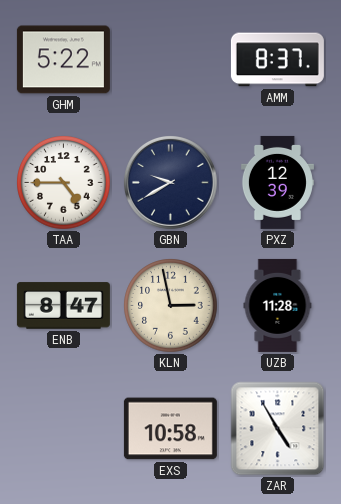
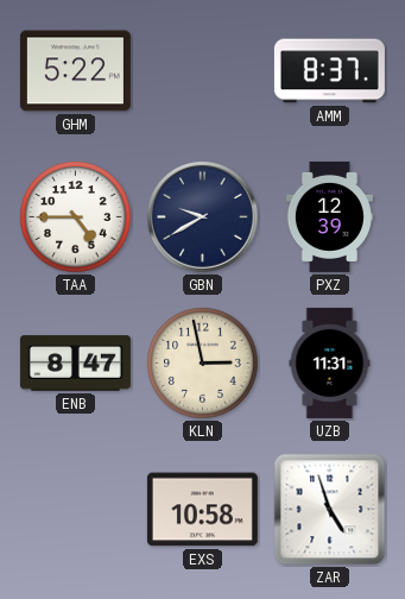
UZB: 11:28 -> 11:31 (330, 362)
ZAR: 4:55 -> 4:57 (330, 510)
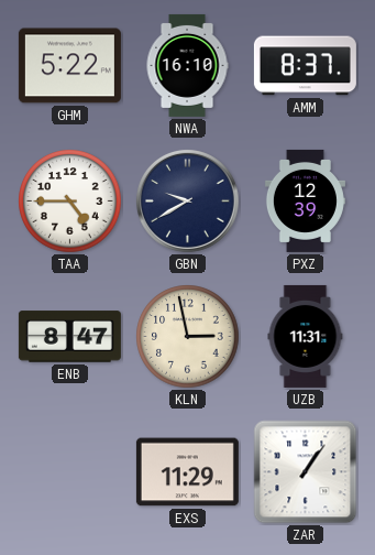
NWA: none -> 16:10 (187, 65)
EXS: 10:58 -> 11:29 (187, 472)
ZAR: 4:57 -> 1:06 (306, 472)
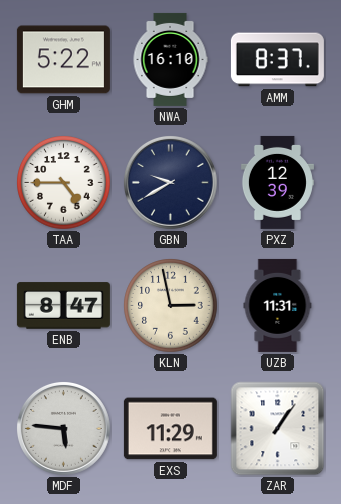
MDF: none -> 5:46 (63, 428)
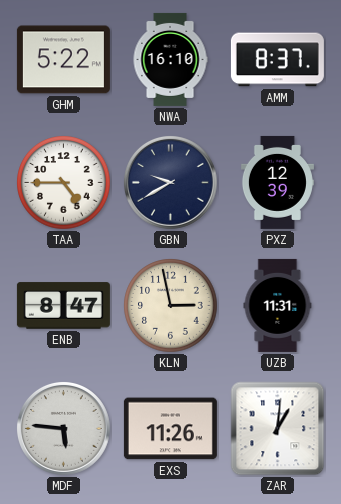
EXS: 11:29 -> 11:26 (170, 429)
ZAR: 1:06 -> 1:01 (278, 429)
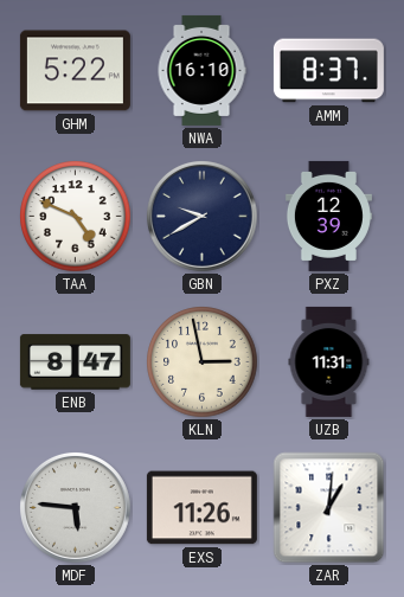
TAA: 4:45 -> 4:49 (76, 217)
